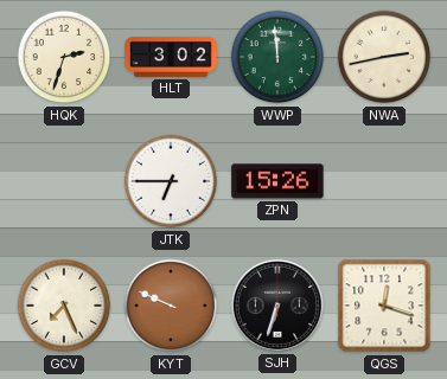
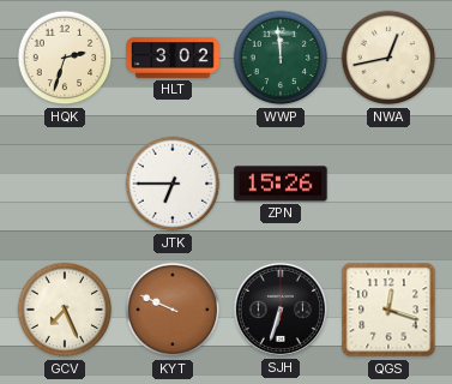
NWA: 2:43 -> 12:43 (388, 58)
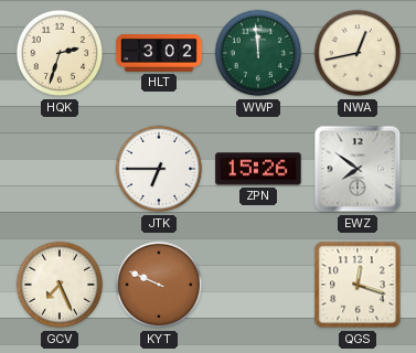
EWZ: none -> 7:51 (358, 169)
SJH: 6:33 -> none (281, 310)
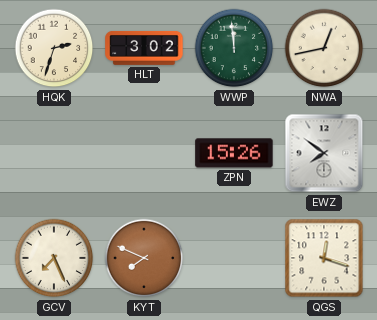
JTK: 6:45 -> none (159, 169)
KYT: 9:49 -> 7:49 (144, 258)
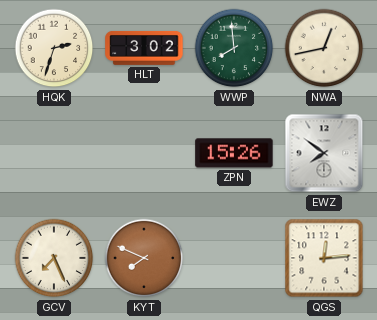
WWP: 11:59 -> 7:59 (234, 48)
QGS: 12:18 -> 12:14 (324, 258)
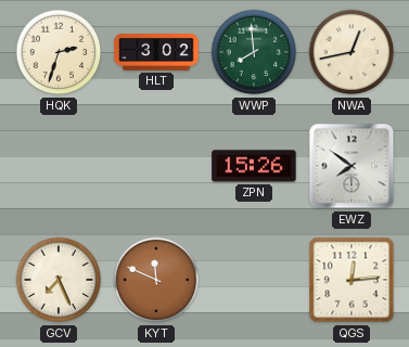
KYT: 7:49 -> 11:49 (156, 280)
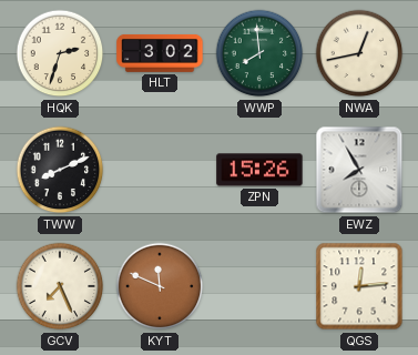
TWW: none -> 8:11 (60, 170)
EWZ: 7:51 -> 7:55 (359, 170)
